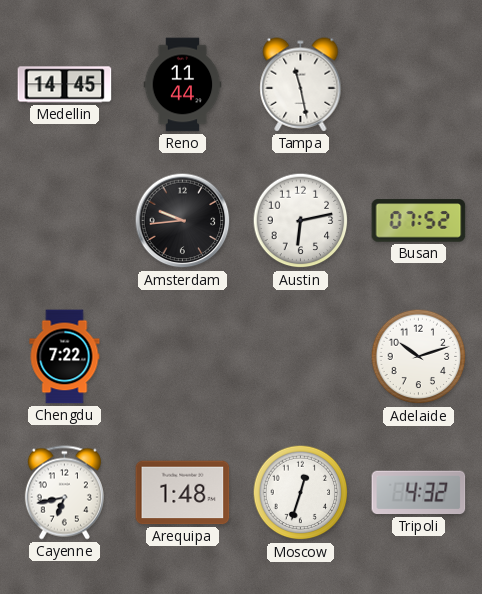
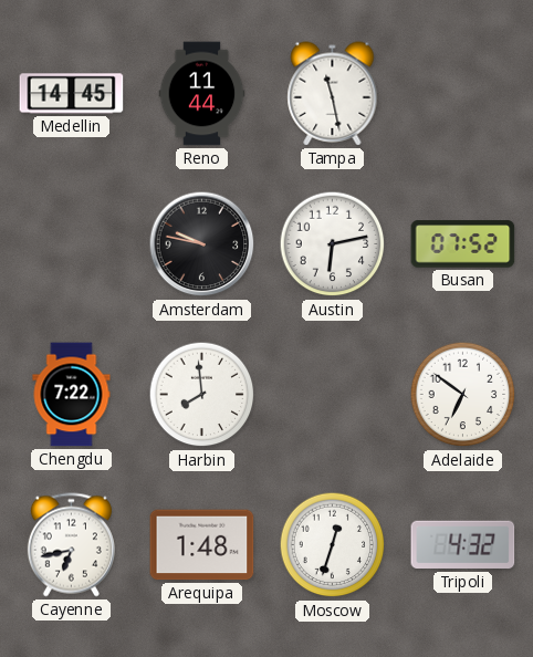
Amsterdam: 9:44 -> 9:47 (202, 244)
Harbin: none -> 7:59 (202, 395)
Adelaide: 10:12 -> 6:51 (463, 395)
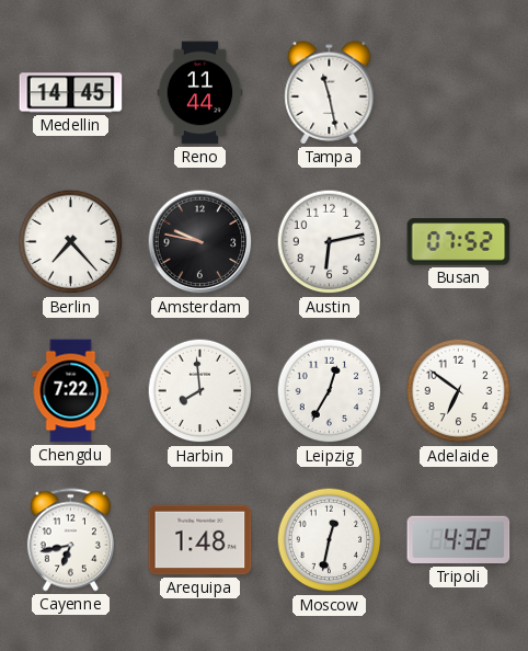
Berlin: none -> 7:23 (71, 242)
Leipzig: none -> 12:35 (330, 391)
Moscow: 12:33 -> 12:32 (330, 540)
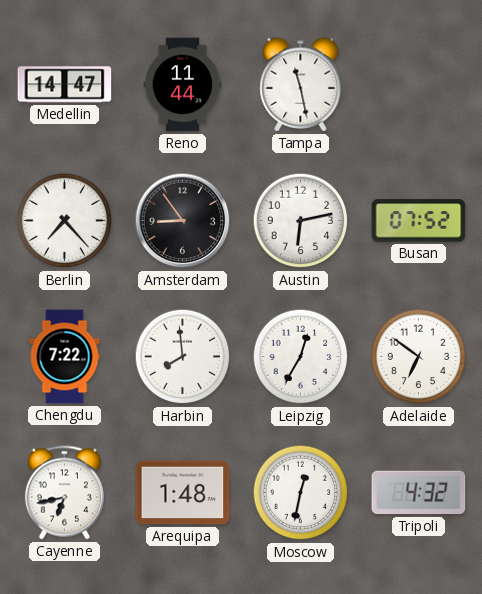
Medellin: 14:45 -> 14:47 (65, 85)
Amsterdam: 9:47 -> 8:54 (183, 221)
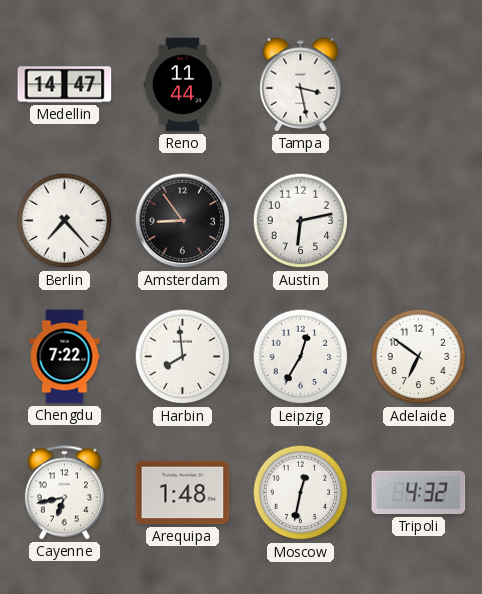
Tampa: 11:28 -> 3:28 (301, 85)
Busan: 07:52 -> none (419, 221)
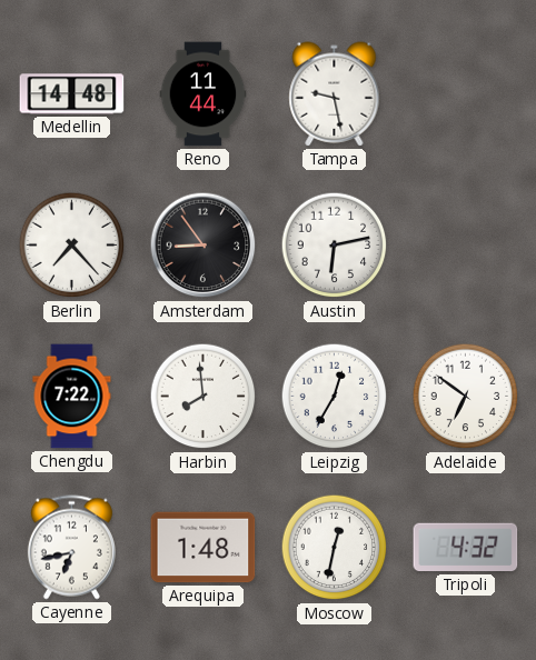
Medellin: 14:47 -> 14:48 (72, 94)
Tampa: 3:28 -> 9:28 (335, 94)
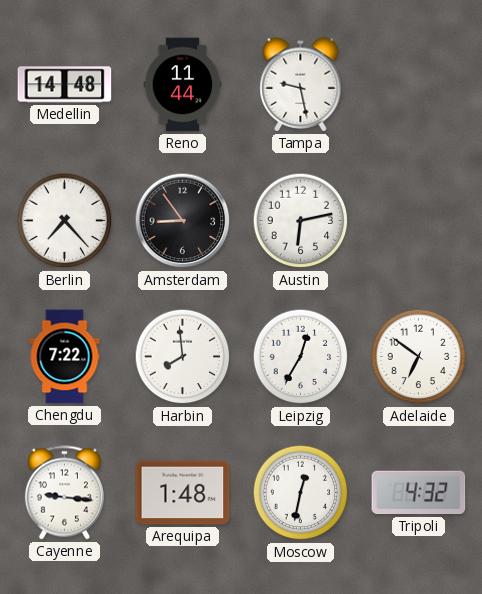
Cayenne: 6:43 -> 9:16 (64, 493)
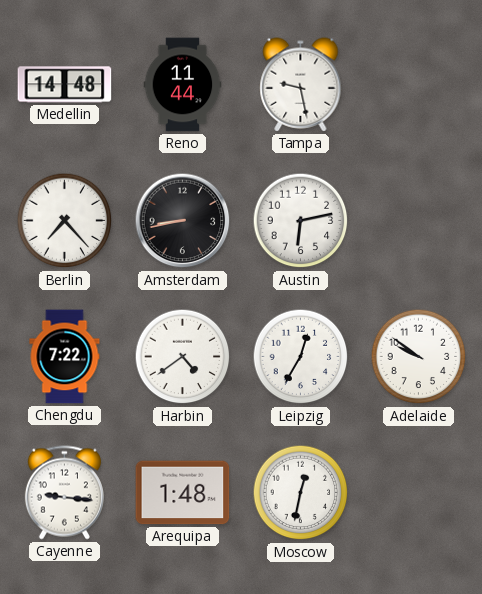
Amsterdam: 8:54 -> 8:43 (183, 221)
Harbin: 7:59 -> 4:39 (183, 357)
Adelaide: 6:51 -> 9:51 (419, 357)
Tripoli: 4:32 -> none (419, 493)
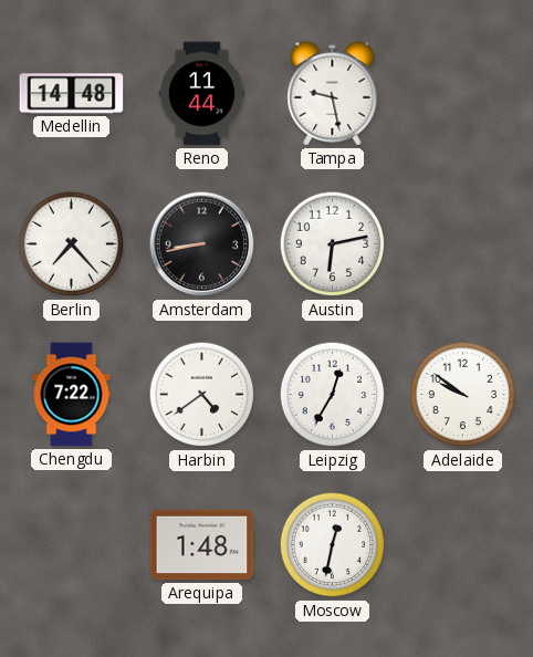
Cayenne: 9:16 -> none (64, 493)
